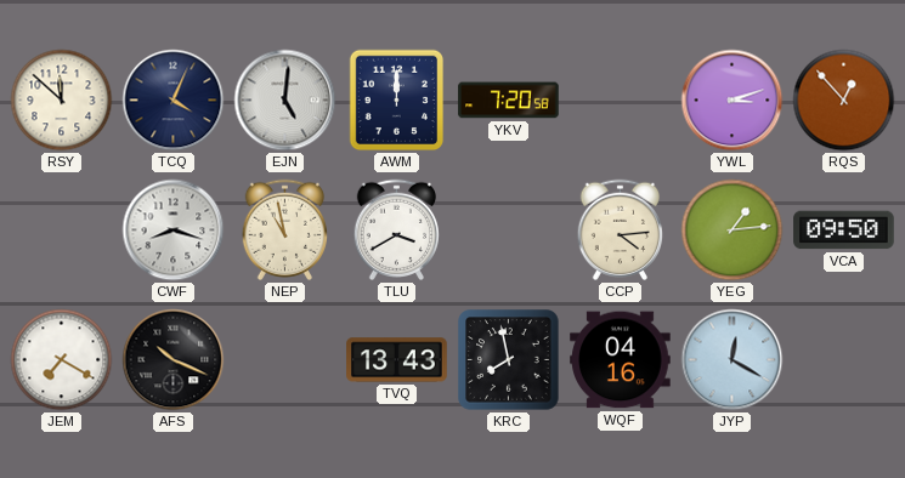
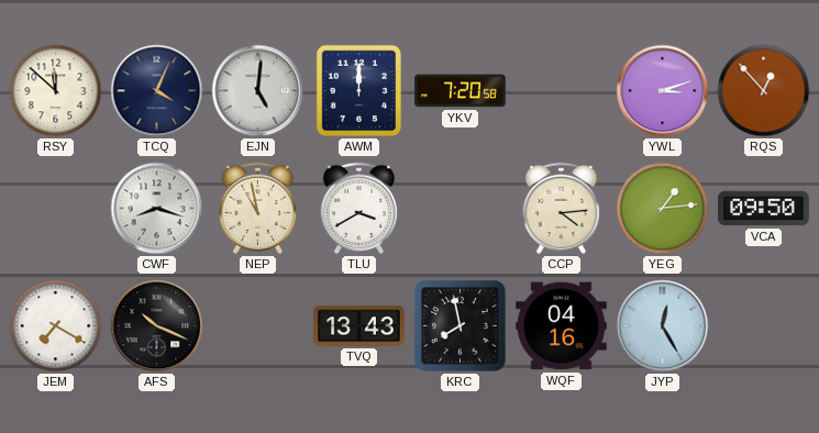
JYP: 12:20 -> 12:25 (663, 326)
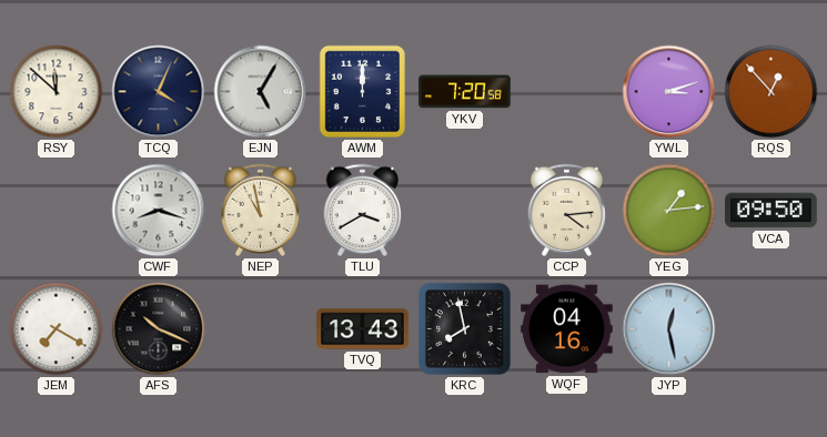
EJN: 5:01 -> 5:05 (261, 92)
JYP: 12:25 -> 12:28 (669, 329)
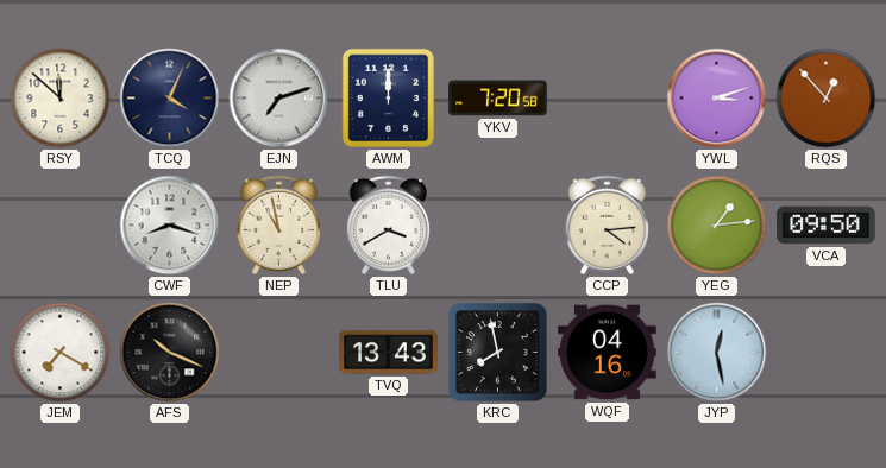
EJN: 5:05 -> 7:12 (279, 99)
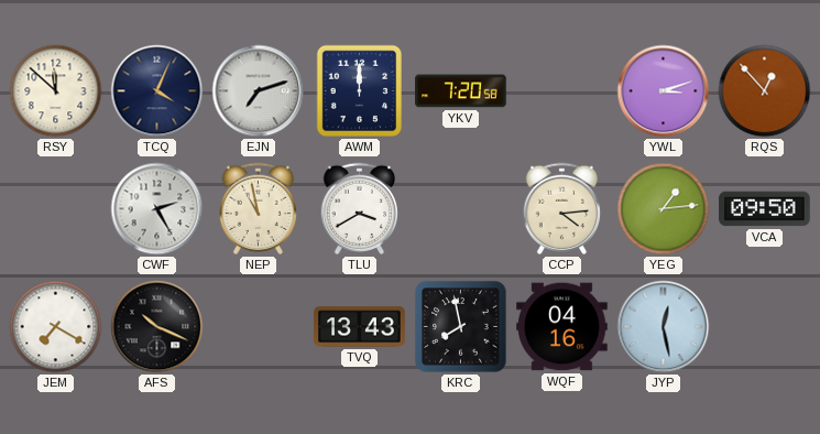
CWF: 8:18 -> 2:25 (157, 209)
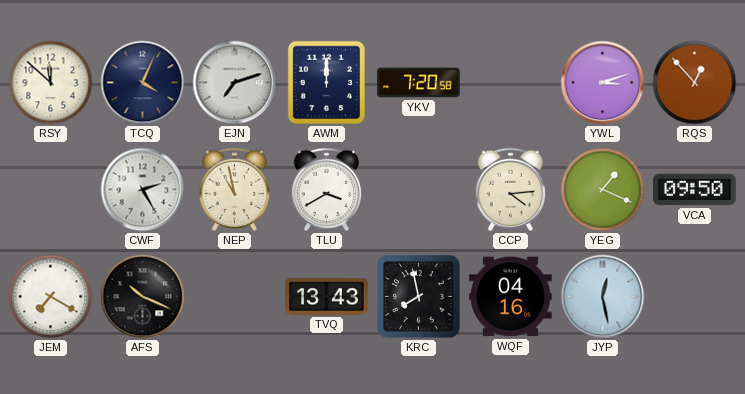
YEG: 1:14 -> 1:19 (603, 190)
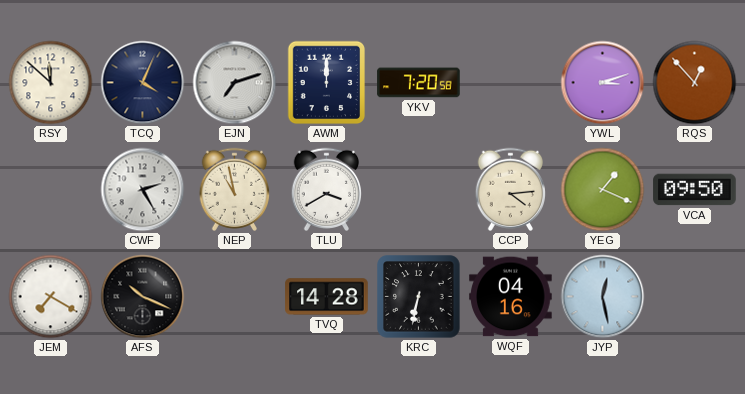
TVQ: 13:43 -> 14:28 (327, 297)
KRC: 7:58 -> 6:32 (419, 297)
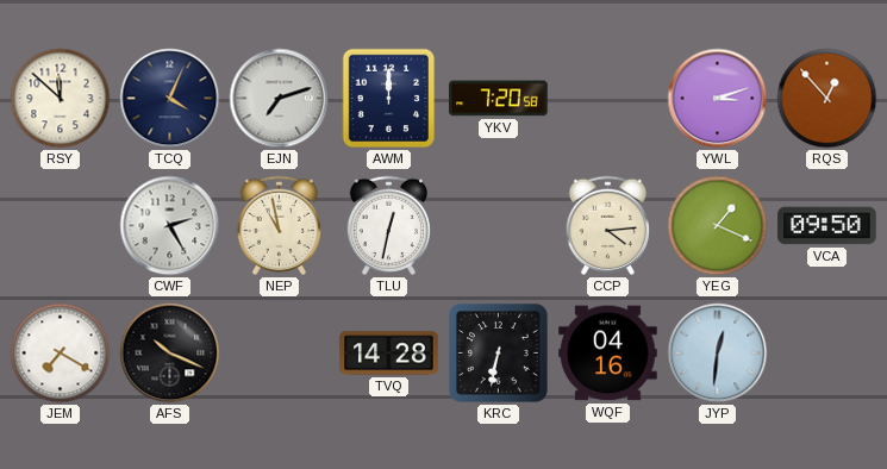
TLU: 3:40 -> 12:32 (389, 225)
JYP: 12:28 -> 12:31 (718, 354)
